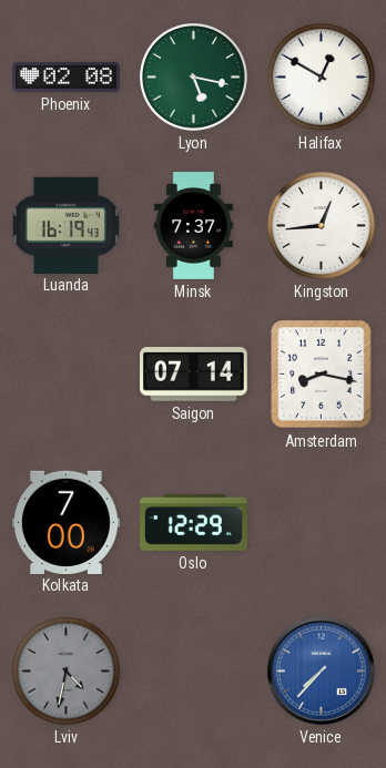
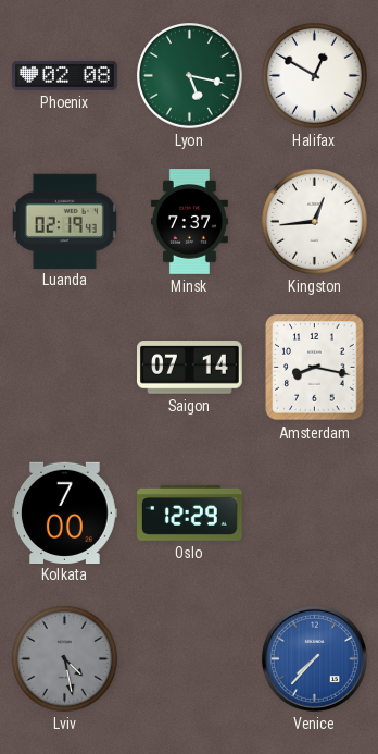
Luanda: 16:19 -> 02:19 (64, 221)
Lviv: 4:32 -> 4:28 (65, 659)
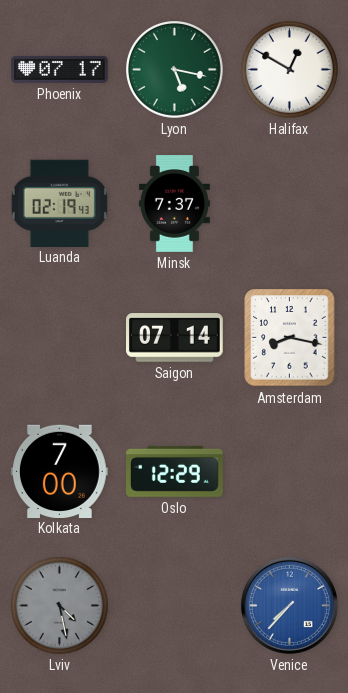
Phoenix: 02:08 -> 07:17 (60, 69)
Kingston: 12:44 -> none (315, 222)
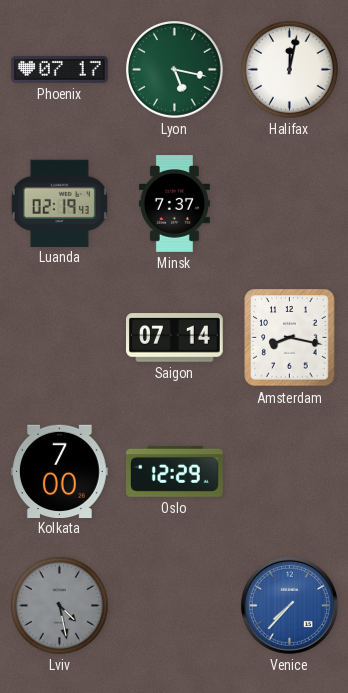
Halifax: 12:50 -> 12:02 (290, 70)
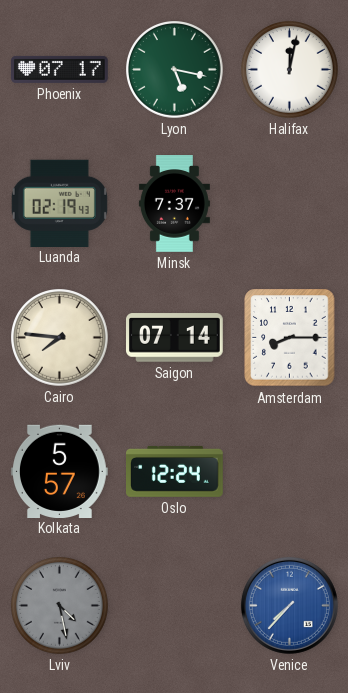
Cairo: none -> 7:46 (60, 338)
Amsterdam: 8:17 -> 8:15 (290, 338)
Kolkata: 7:00 -> 5:57 (60, 471)
Oslo: 12:29 -> 12:24 (175, 471)
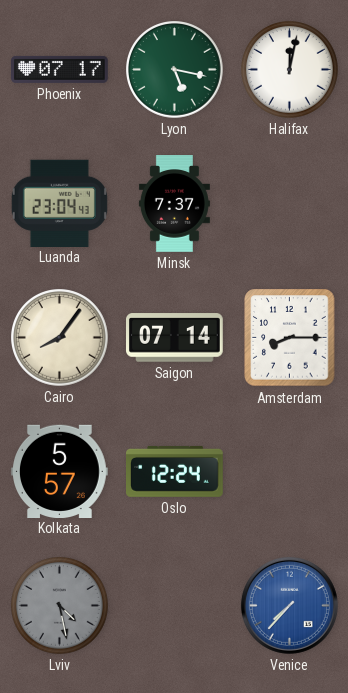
Luanda: 02:19 -> 23:04 (59, 203)
Cairo: 7:46 -> 8:06 (60, 338)
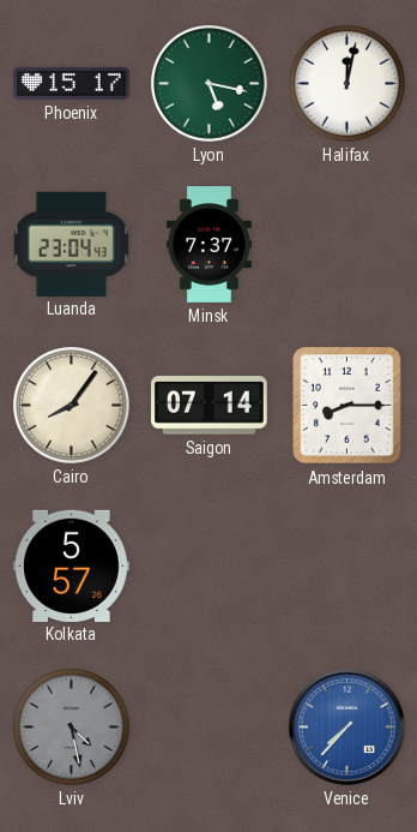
Phoenix: 07:17 -> 15:17 (72, 83)
Oslo: 12:24 -> none (175, 471)
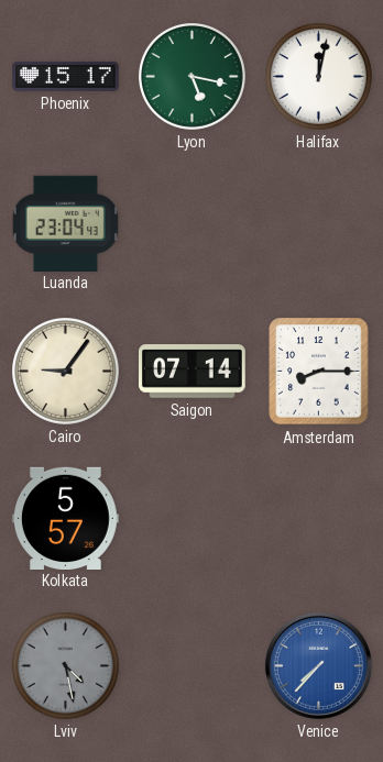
Minsk: 7:37 -> none (208, 245)
Cairo: 8:06 -> 9:06 (66, 372)
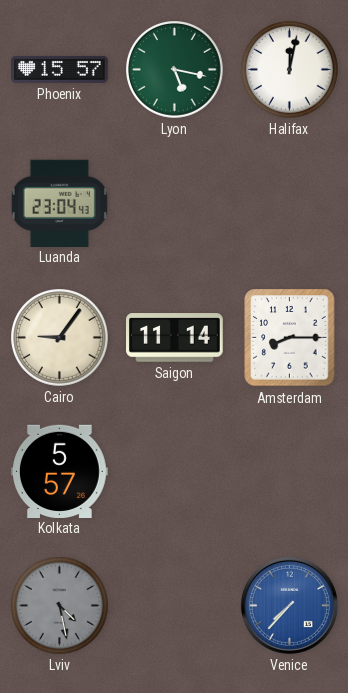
Phoenix: 15:17 -> 15:57 (60, 69)
Saigon: 07:14 -> 11:14 (175, 338)
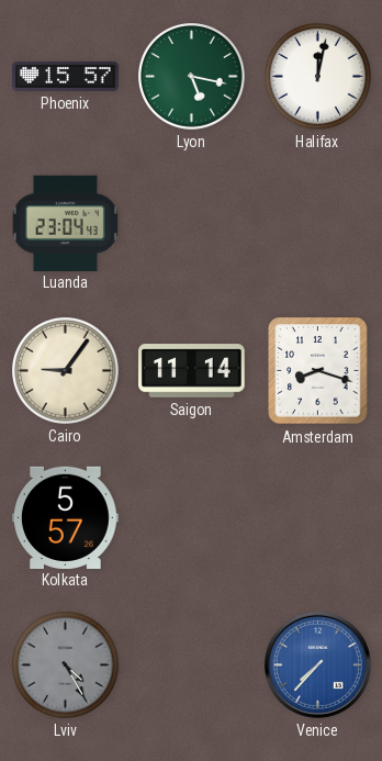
Amsterdam: 8:15 -> 8:18 (318, 371)
Lviv: 4:28 -> 4:25 (66, 665)
